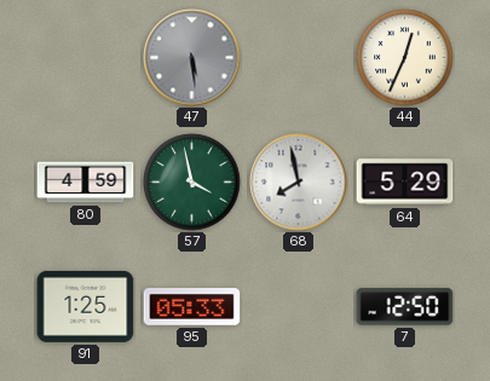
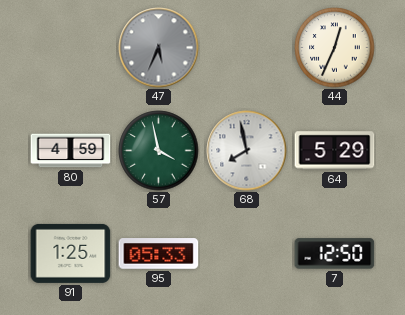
47: 5:29 -> 5:34 (159, 48)
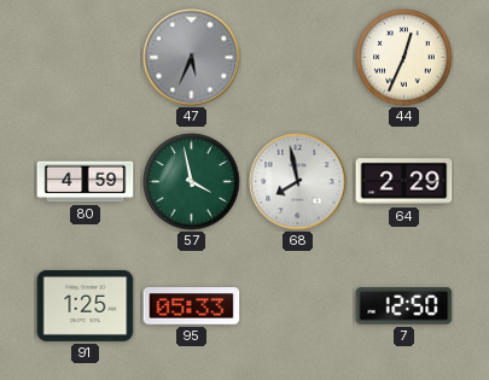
64: 5:29 -> 2:29 (404, 182)
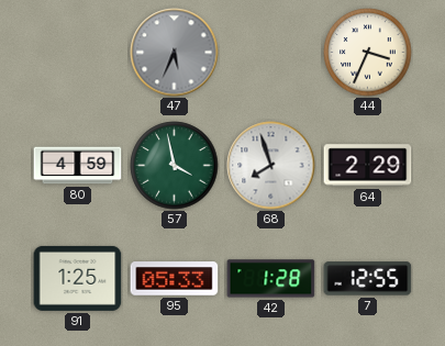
44: 12:34 -> 3:34 (368, 53)
68: 7:58 -> 7:57 (271, 166)
42: none -> 1:28 (271, 279)
7: 12:50 -> 12:55 (368, 279)
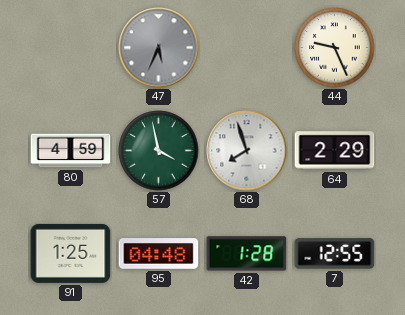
44: 3:34 -> 9:26 (335, 48)
95: 05:33 -> 04:48 (159, 254)
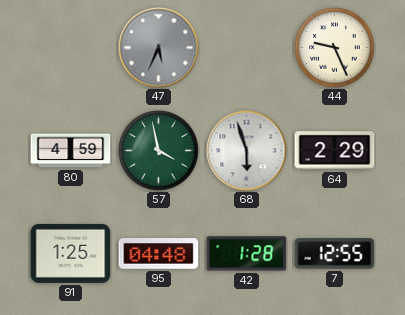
68: 7:57 -> 5:57 (247, 151)
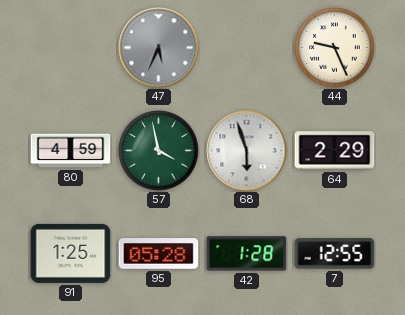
95: 04:48 -> 05:28 (159, 254)
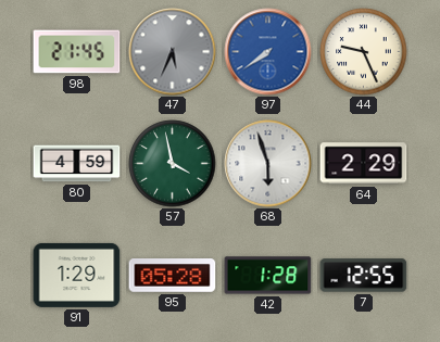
98: none -> 21:45 (77, 52)
97: none -> 7:39 (268, 52)
91: 1:25 -> 1:29 (77, 275)
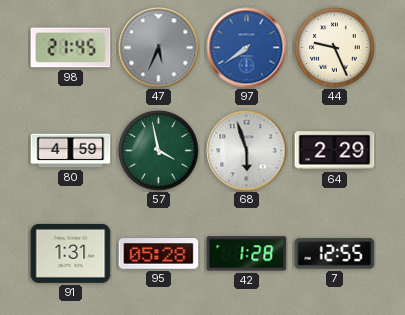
91: 1:29 -> 1:31 (71, 253)
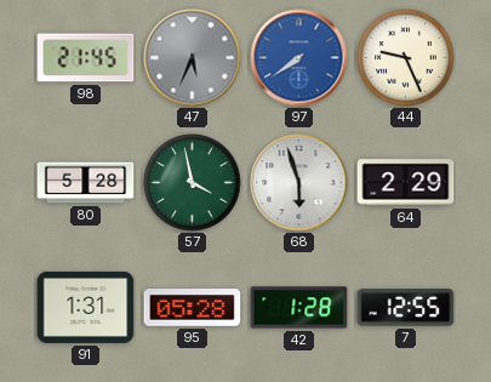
80: 4:59 -> 5:28 (86, 183)
